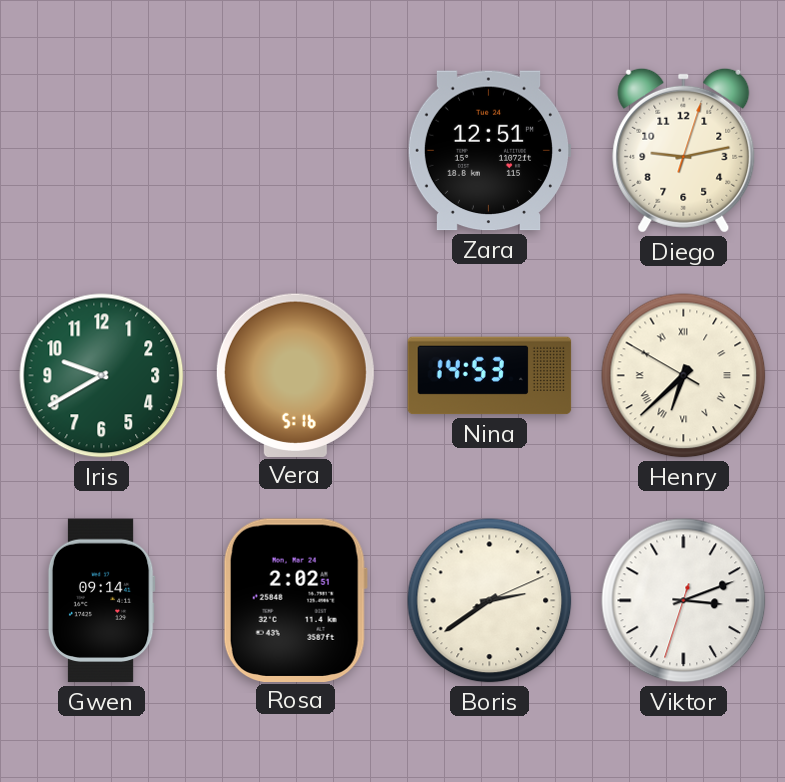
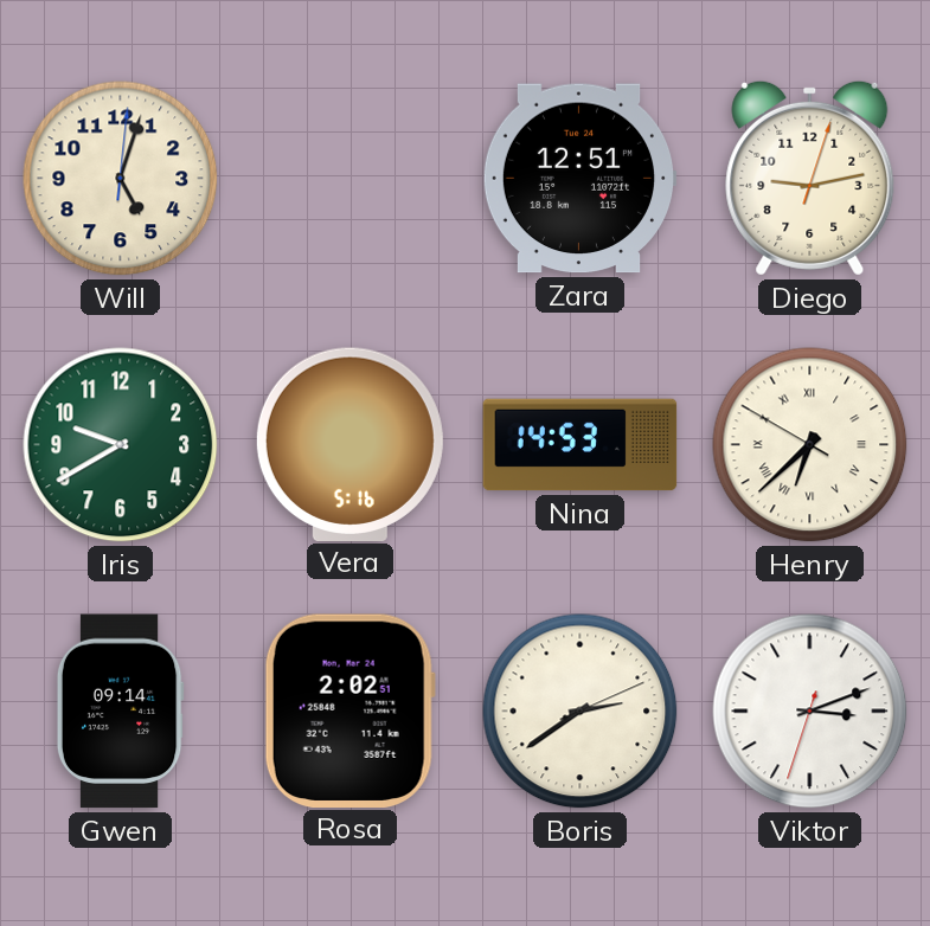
Will: none -> 5:03 (121, 179)
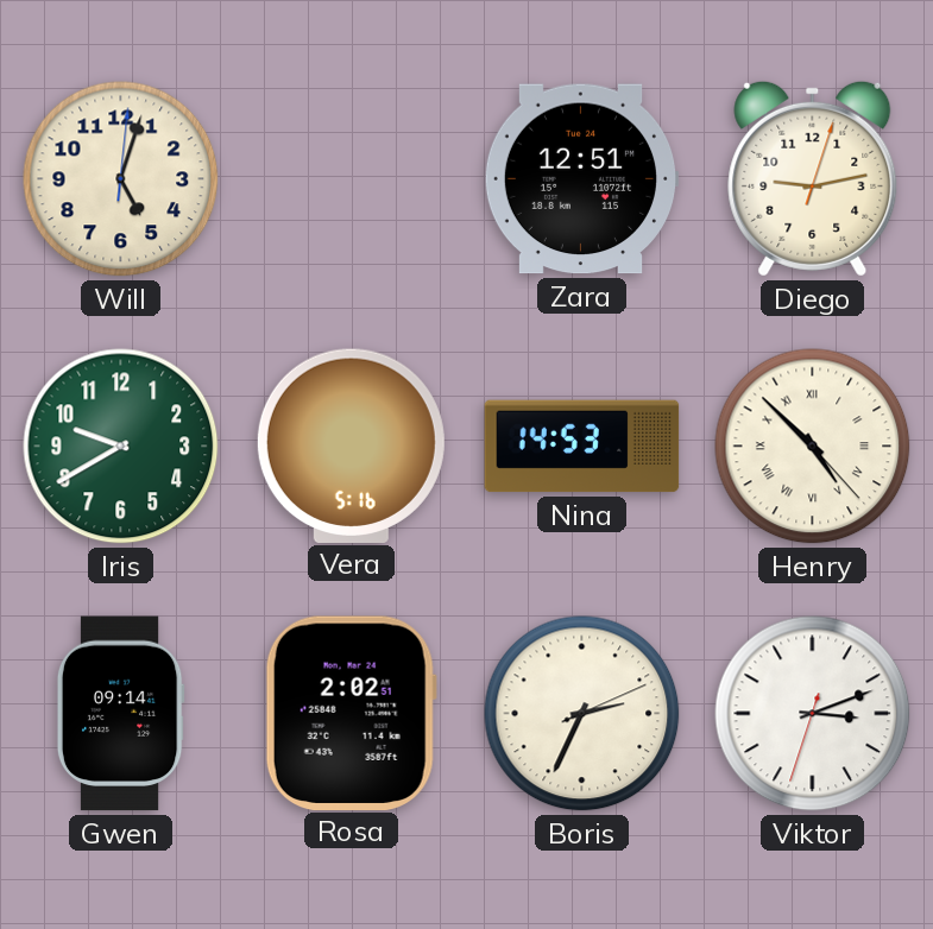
Henry: 6:37 -> 4:52 (813, 447)
Boris: 2:39 -> 2:34 (582, 714)
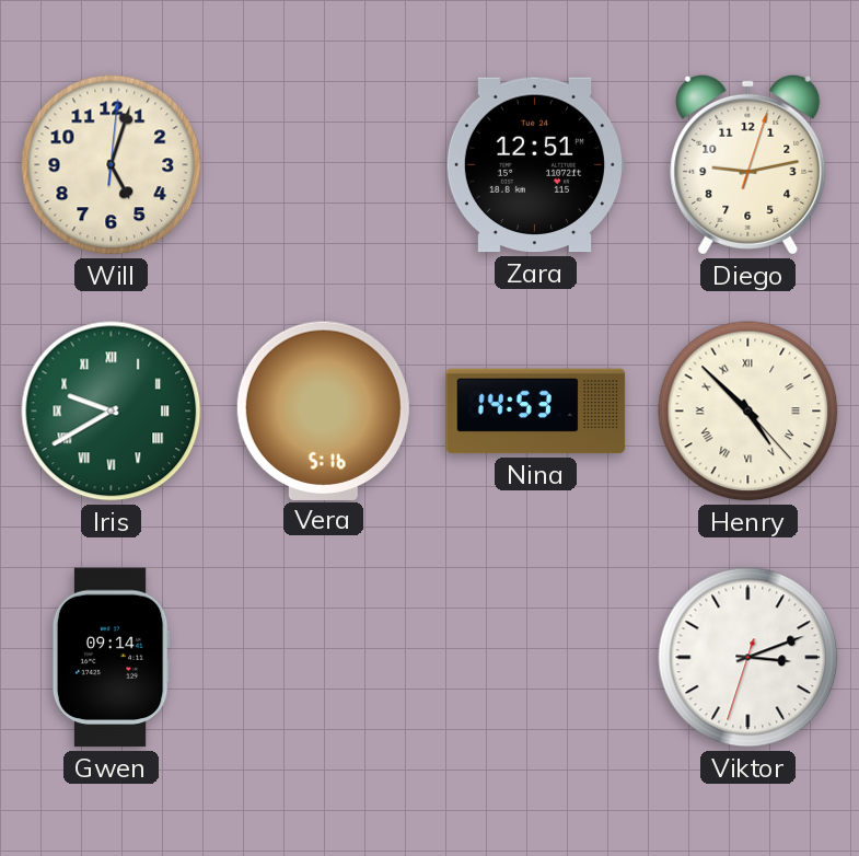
Iris numerals: Arabic -> Roman (112, 412)
Rosa: 2:02 -> none (351, 713)
Boris: 2:34 -> none (582, 714)
